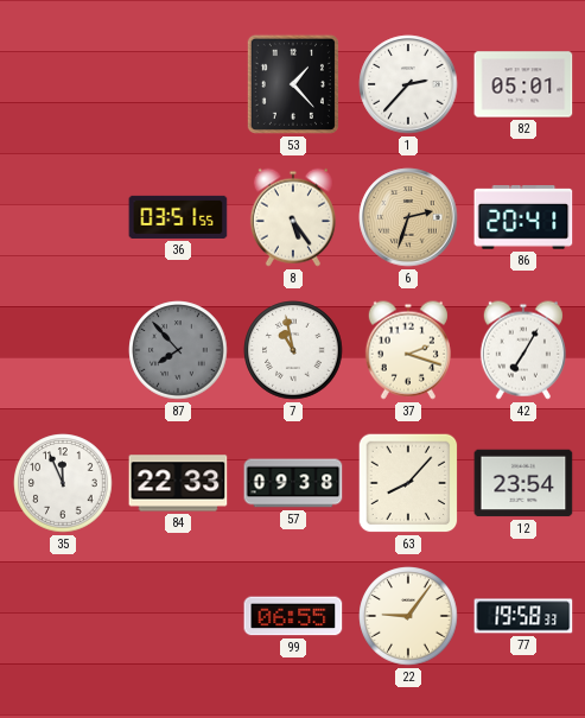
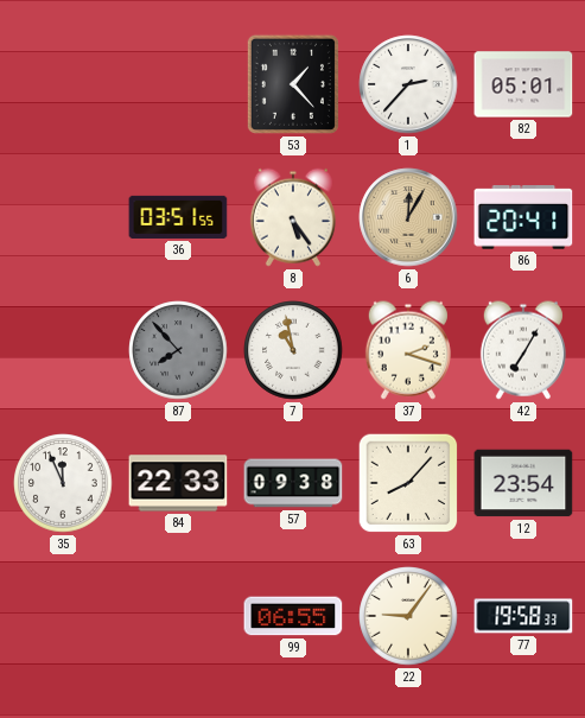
6: 2:33 -> 12:05 (408, 217)
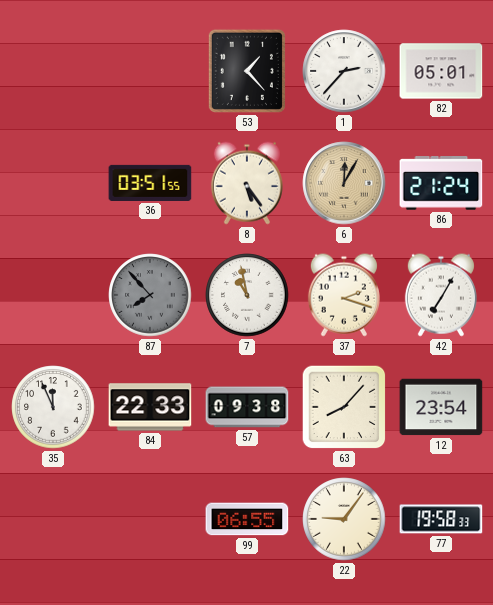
86: 20:41 -> 21:24 (441, 184)
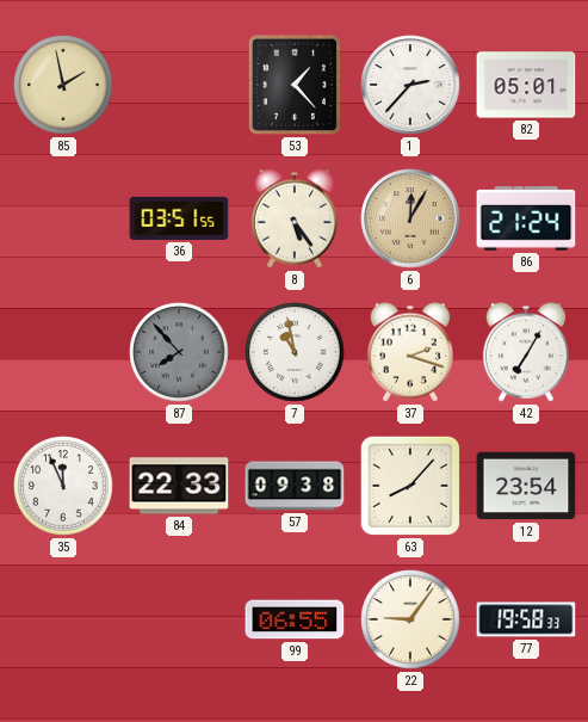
85: none -> 1:58 (63, 85)
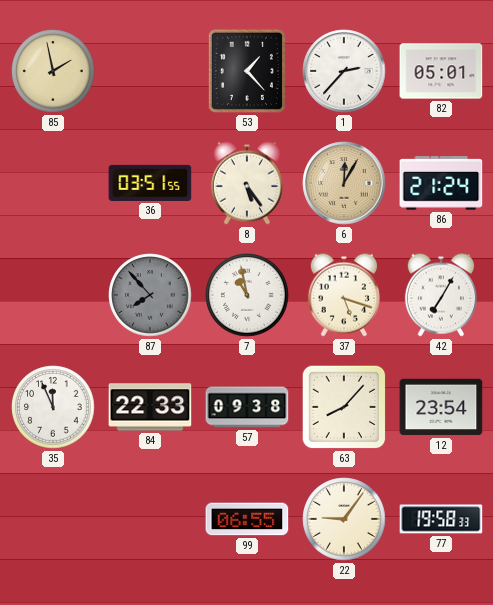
37: 2:18 -> 5:18 (344, 295)
